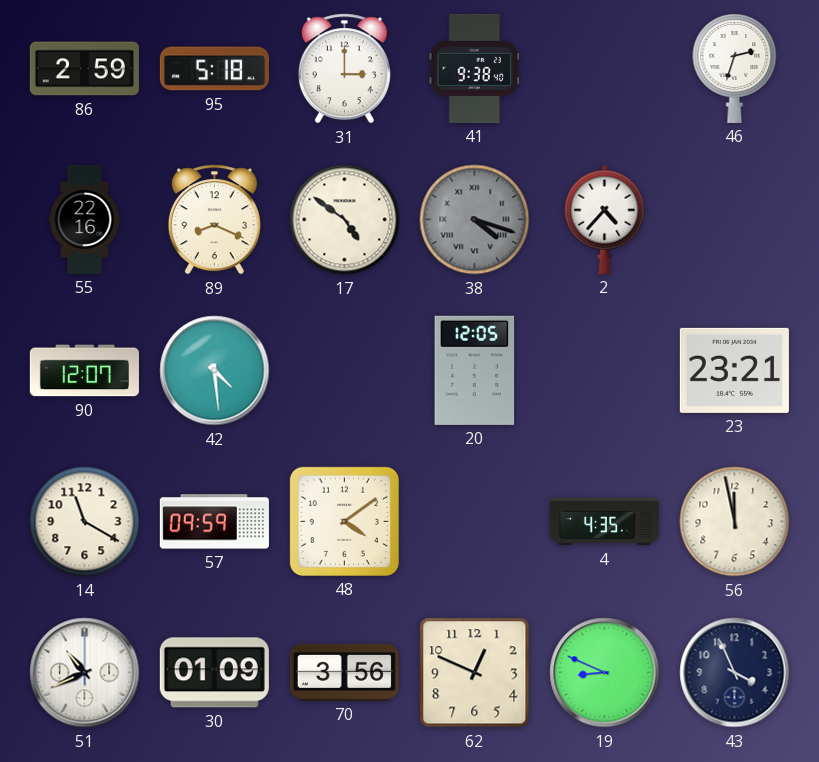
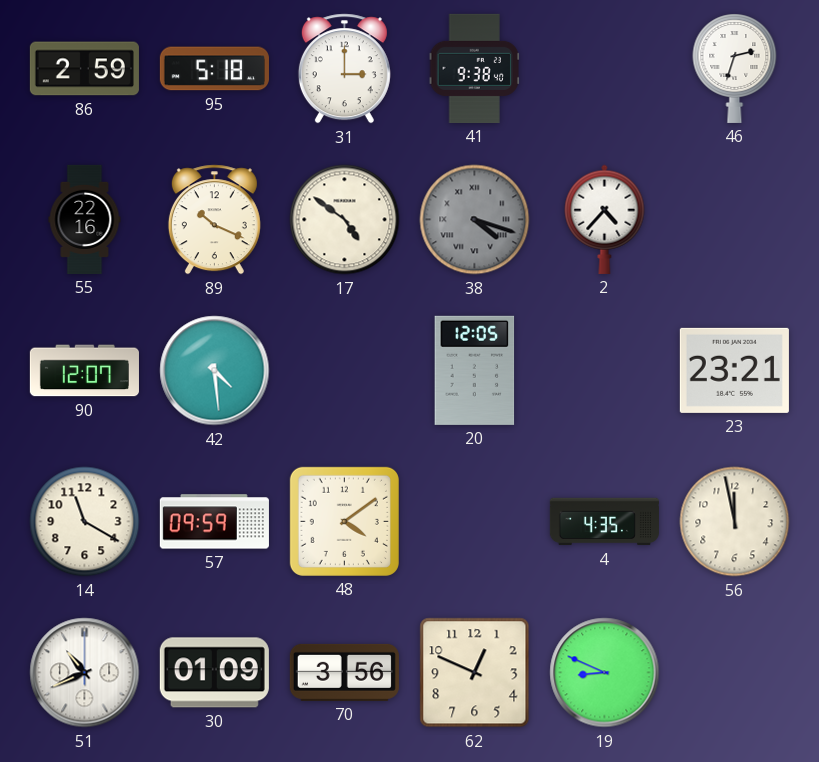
89: 8:19 -> 10:19 (214, 220)
43: 3:56 -> none (735, 673)
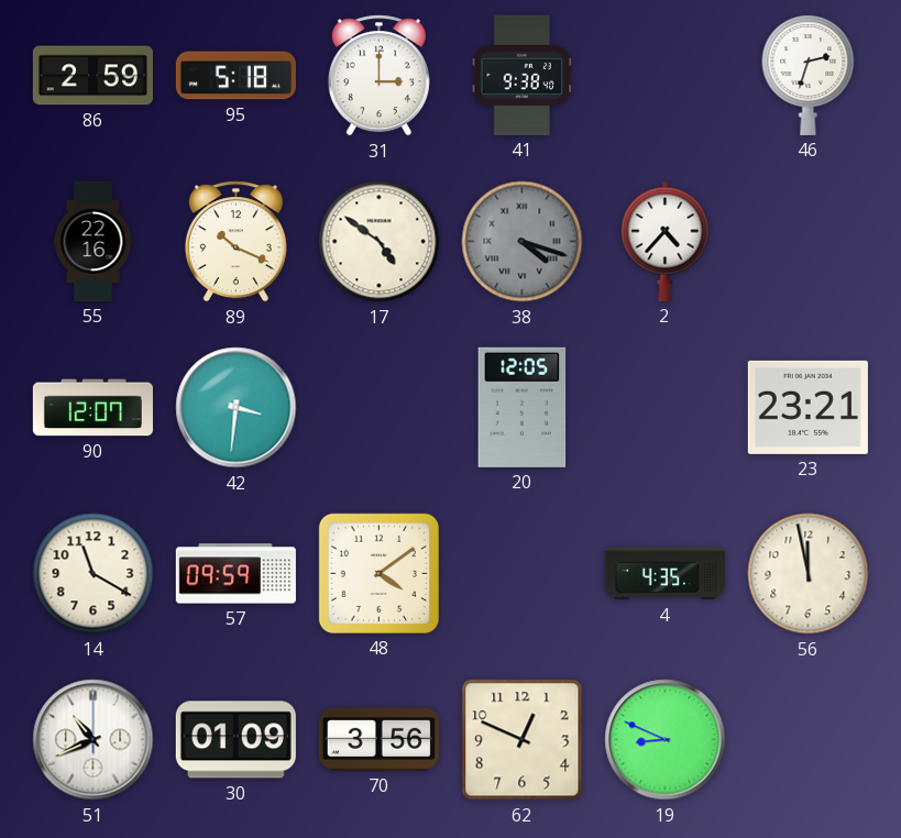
42: 4:29 -> 3:31 (237, 408)
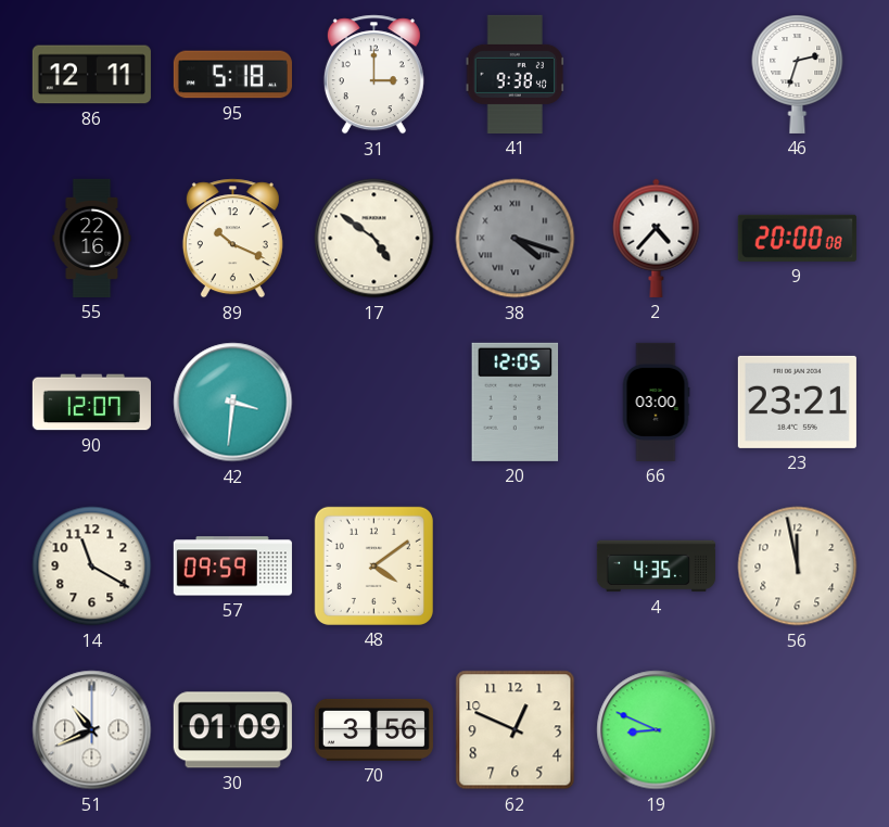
86: 2:59 -> 12:11 (91, 75)
9: none -> 20:00 (797, 238)
66: none -> 03:00 (656, 402)
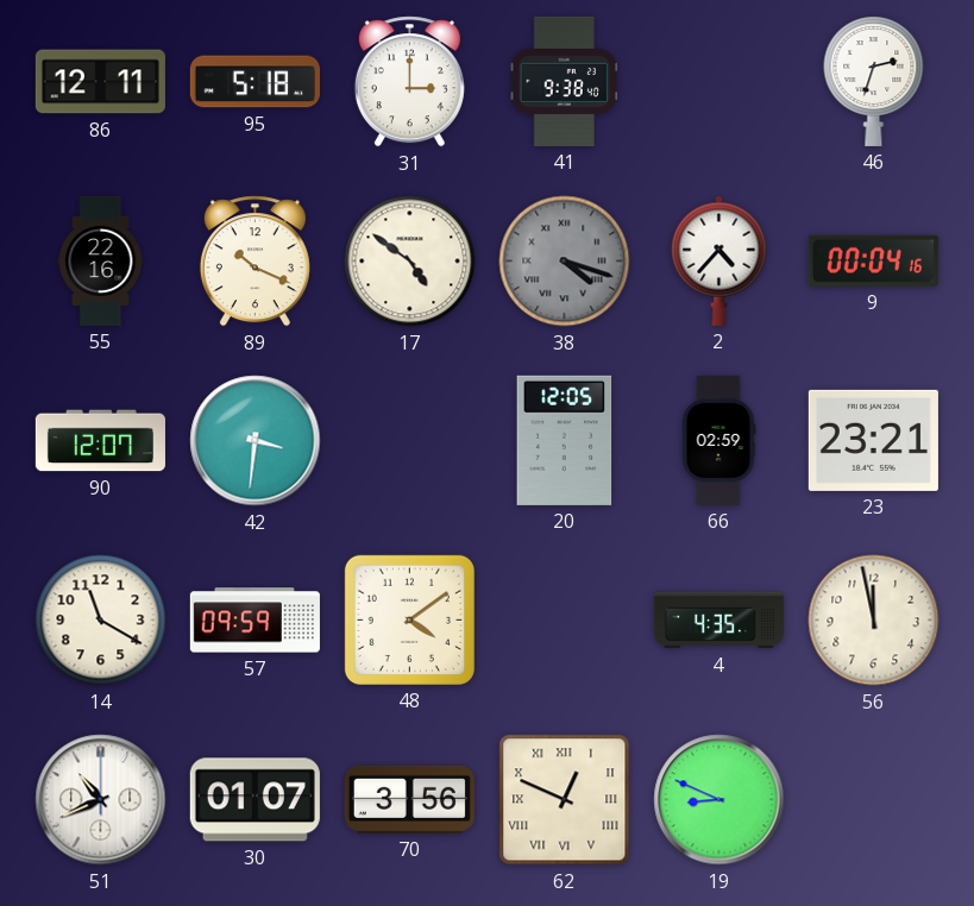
9: 20:00 -> 00:04 (873, 260)
66: 03:00 -> 02:59 (718, 440)
30: 01:09 -> 01:07 (255, 800)
62 numerals: Arabic -> Roman (565, 800)
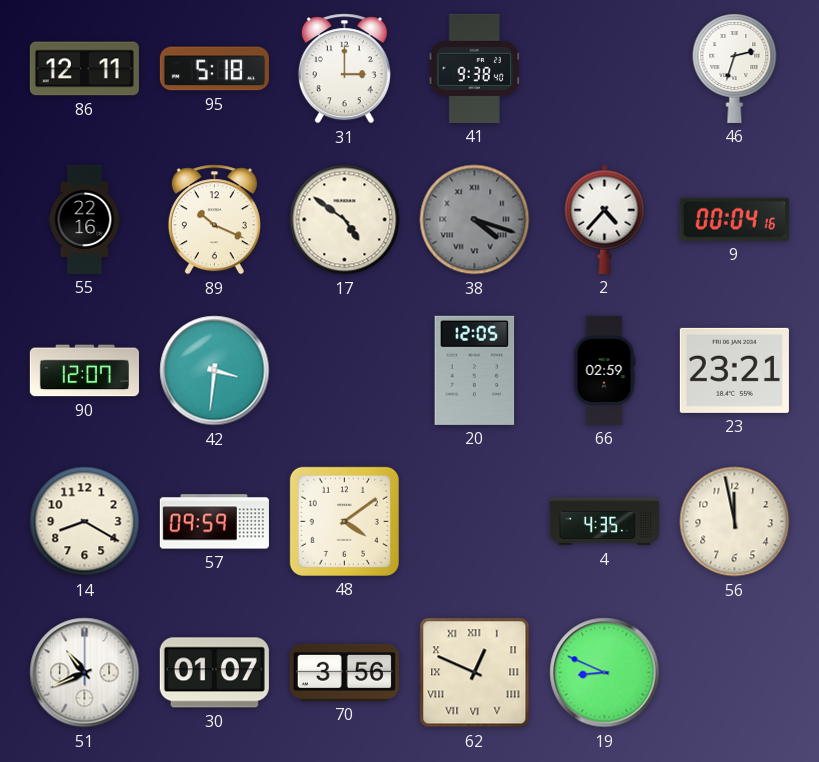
14: 11:20 -> 8:20 (85, 522)
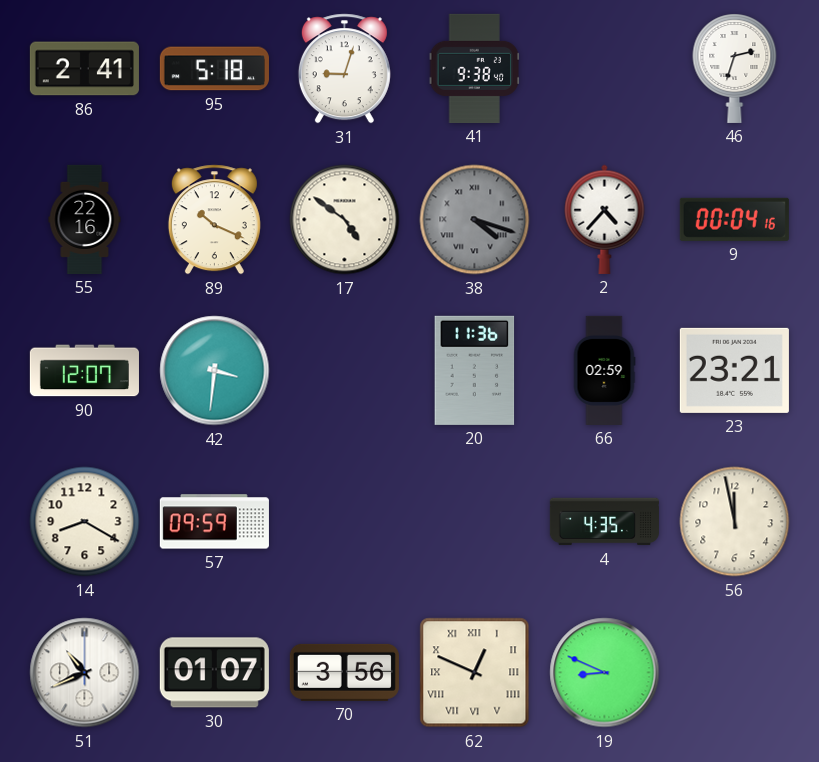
86: 12:11 -> 2:41 (84, 69)
31: 3:00 -> 9:03 (344, 69)
20: 12:05 -> 11:36 (475, 370)
48: 4:09 -> none (344, 521)
